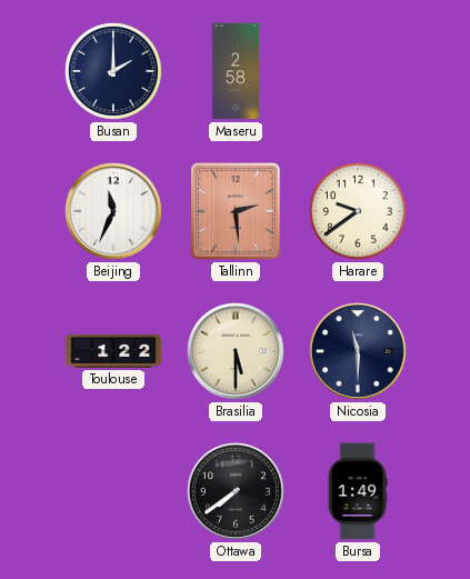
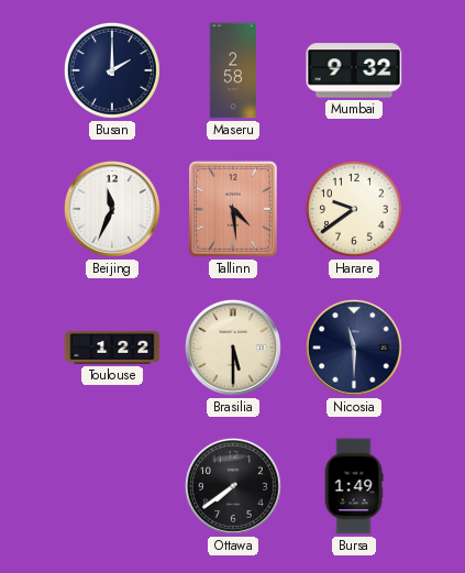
Mumbai: none -> 9:32 (354, 70)
Tallinn: 2:29 -> 4:29 (234, 210)
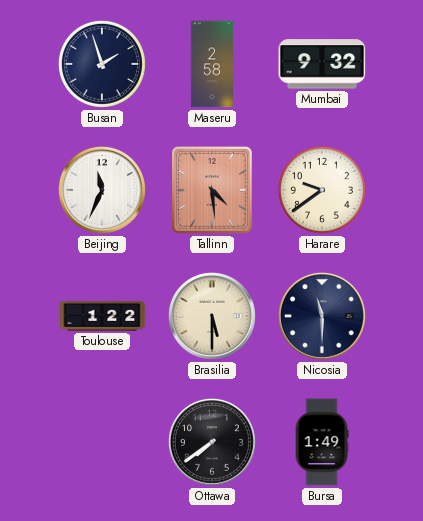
Busan: 2:00 -> 1:57 (102, 64)
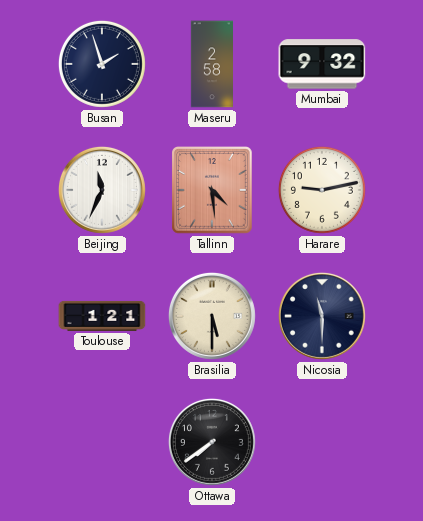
Harare: 9:39 -> 9:13 (322, 190)
Toulouse: 1:22 -> 1:21 (102, 316)
Bursa: 1:49 -> none (322, 442)
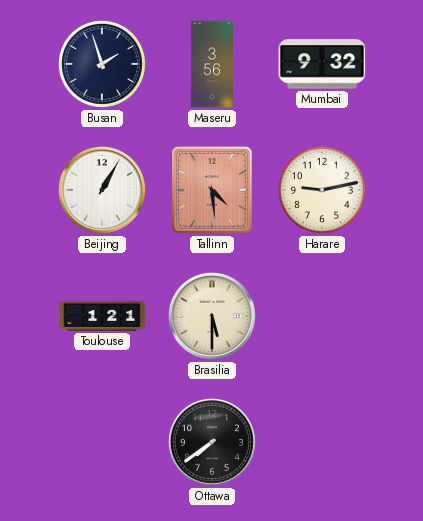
Maseru: 2:58 -> 3:56 (211, 64)
Beijing: 11:34 -> 1:05 (102, 190)
Nicosia: 11:30 -> none (322, 316)
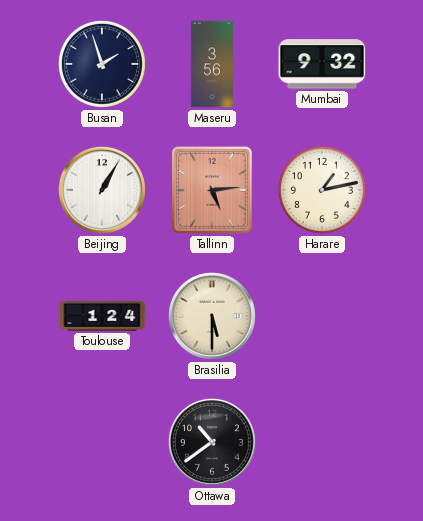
Tallinn: 4:29 -> 5:14 (213, 191)
Harare: 9:13 -> 1:13 (322, 190)
Toulouse: 1:21 -> 1:24 (102, 316)
Ottawa: 7:39 -> 10:39 (212, 442)
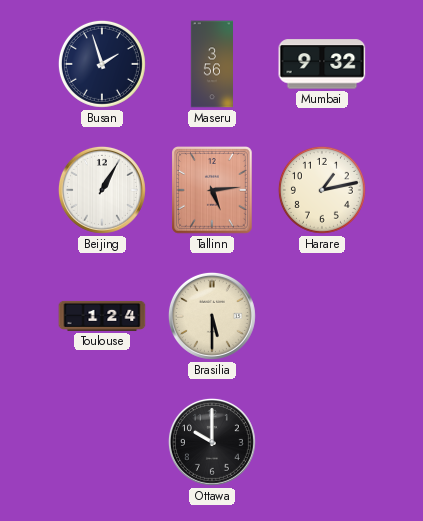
Ottawa: 10:39 -> 10:00 (212, 442)
